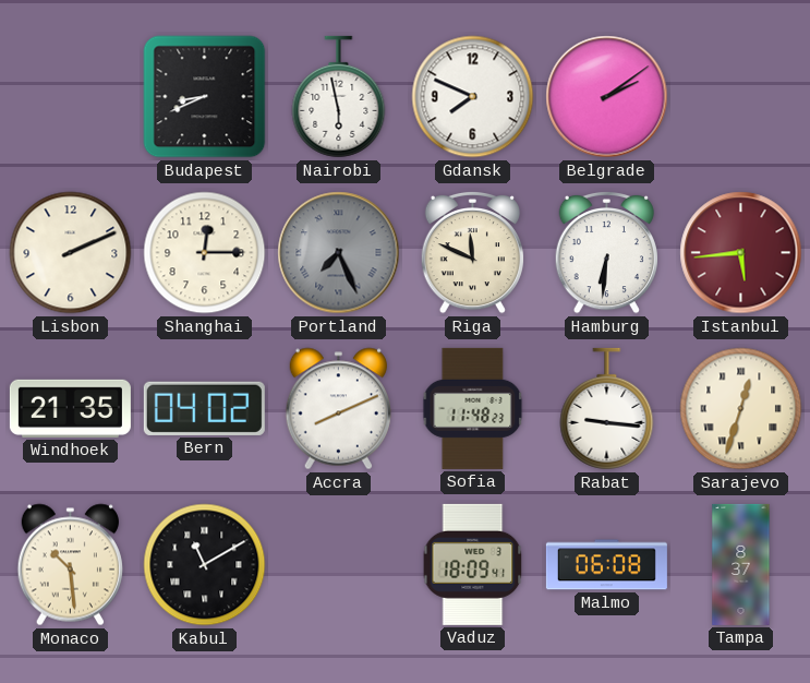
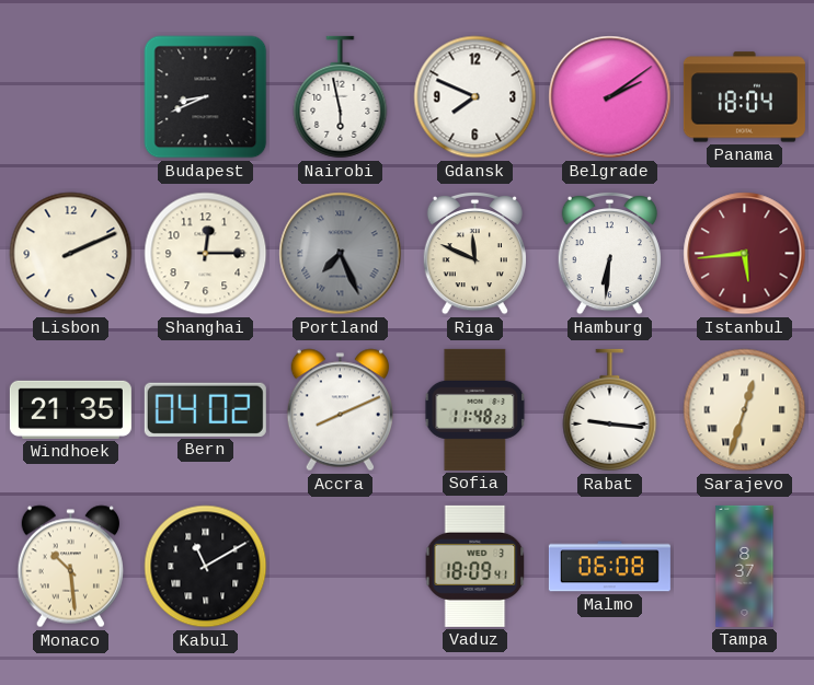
Panama: none -> 18:04 (744, 97)
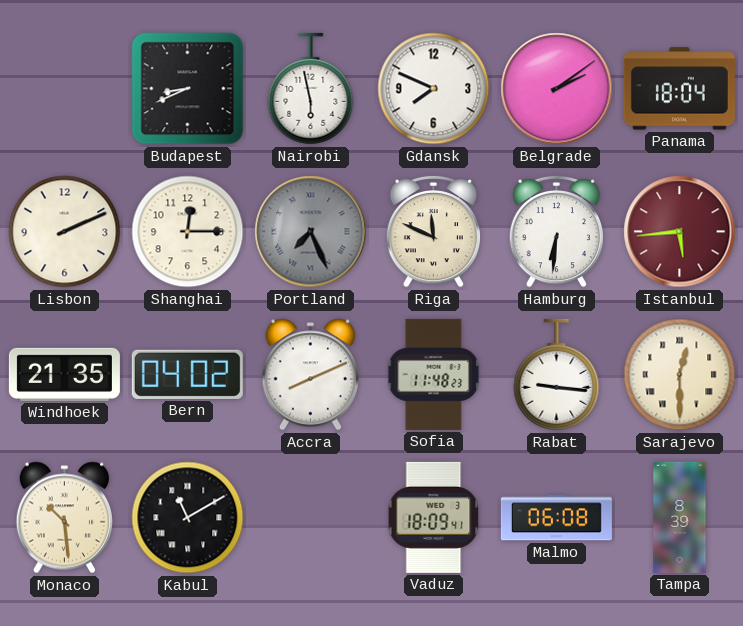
Sarajevo: 12:33 -> 12:30 (680, 375)
Tampa: 8:37 -> 8:39 (680, 517)
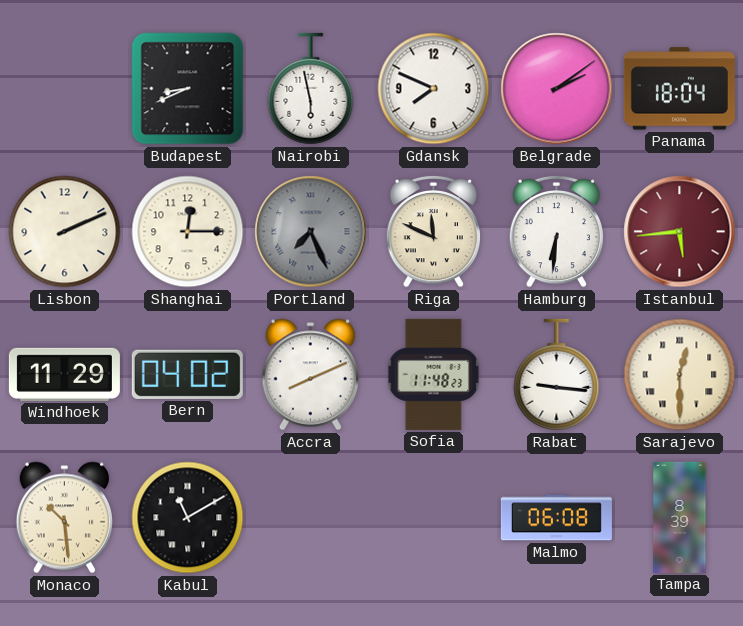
Windhoek: 21:35 -> 11:29 (64, 374)
Vaduz: 18:09 -> none (434, 517)
